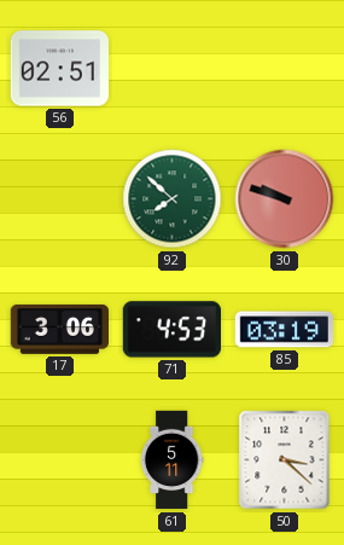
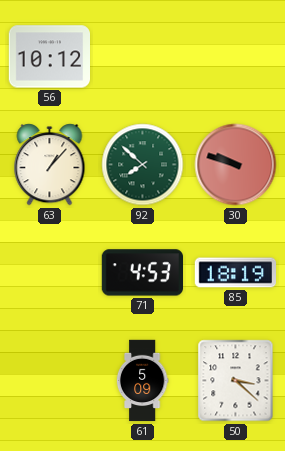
56: 02:51 -> 10:12 (49, 57)
63: none -> 1:07 (50, 165)
17: 3:06 -> none (60, 329)
85: 03:19 -> 18:19 (236, 273)
61: 5:11 -> 5:09 (142, 381)
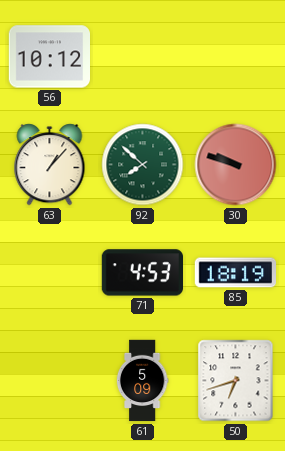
50: 3:22 -> 6:42 (236, 381)
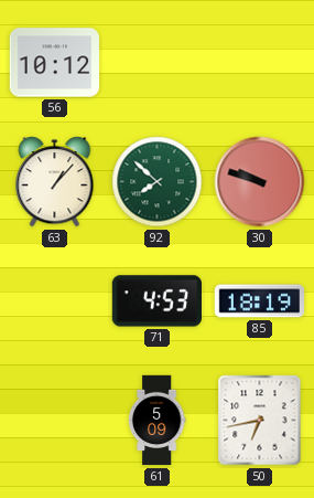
50: 6:42 -> 6:43 (260, 421)
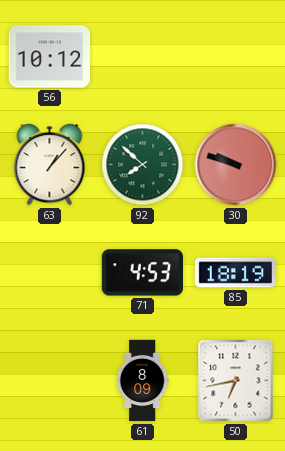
61: 5:09 -> 8:09 (142, 381)
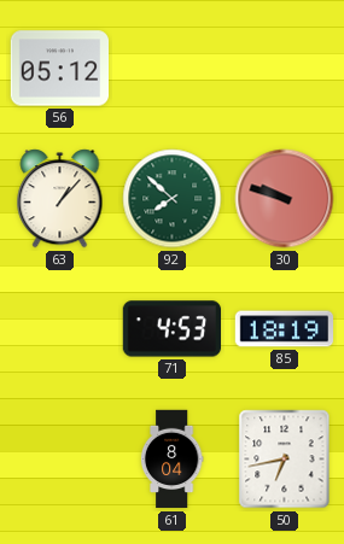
56: 10:12 -> 05:12 (59, 69)
61: 8:09 -> 8:04 (171, 460)
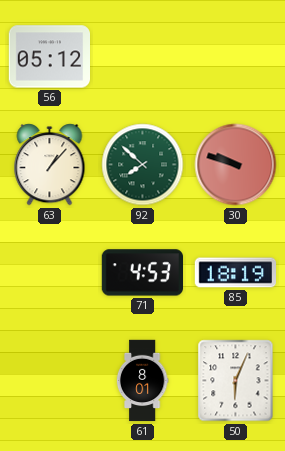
61: 8:04 -> 8:01 (142, 381)
50: 6:43 -> 6:04 (236, 381)
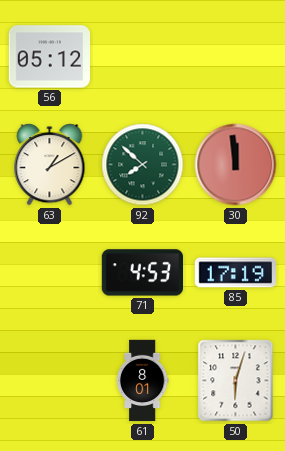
63: 1:07 -> 1:10 (50, 165)
30: 9:48 -> 11:59 (236, 165)
85: 18:19 -> 17:19 (236, 273)
50: 6:04 -> 6:03 (236, 381)
